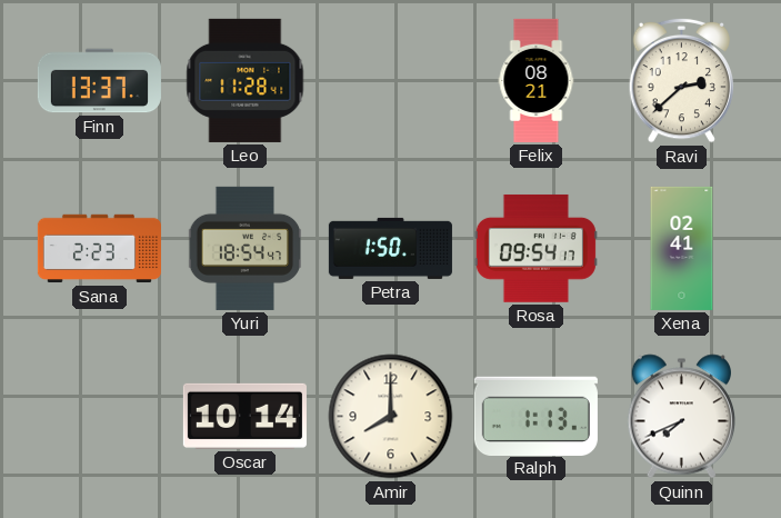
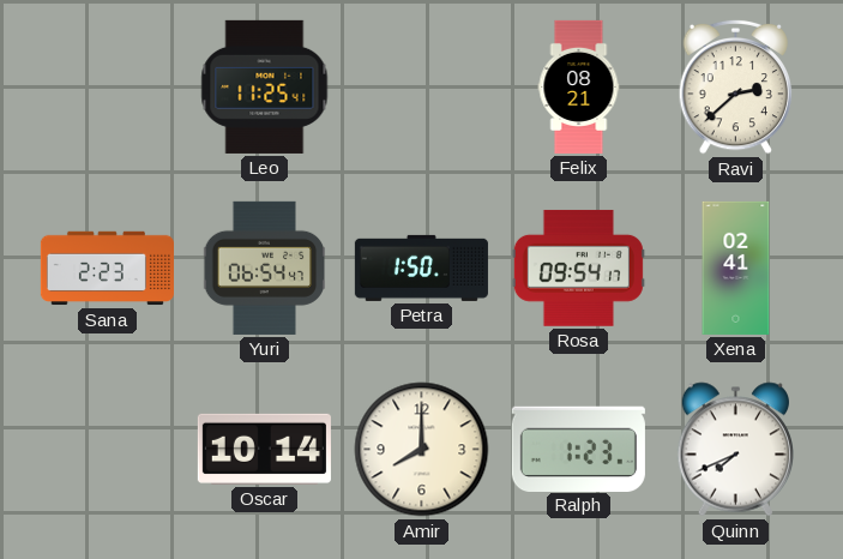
Finn: 13:37 -> none (99, 81)
Leo: 11:28 -> 11:25 (265, 86)
Yuri: 18:54 -> 06:54 (265, 268)
Ralph: 1:13 -> 1:23 (578, 449)
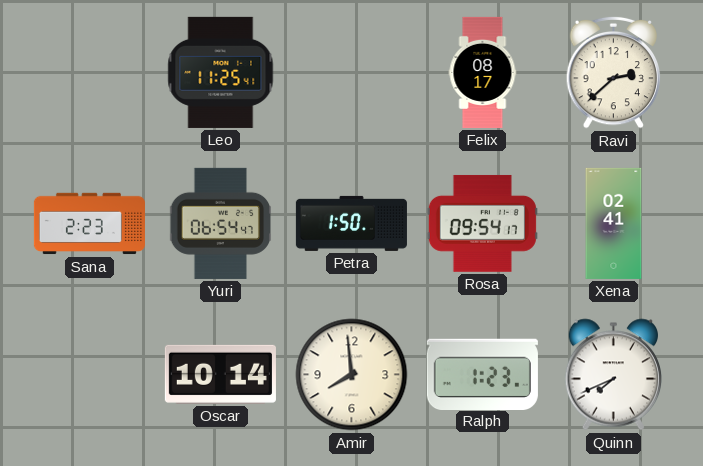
Felix: 08:21 -> 08:17 (483, 72)
Amir: 8:00 -> 7:59 (352, 375)
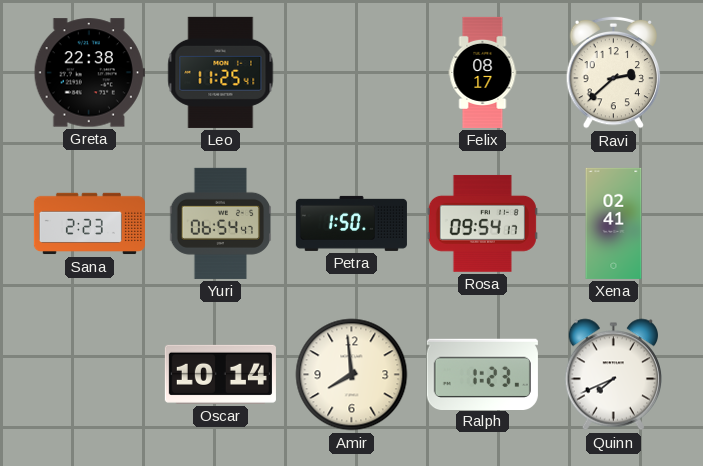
Greta: none -> 22:38 (89, 73)
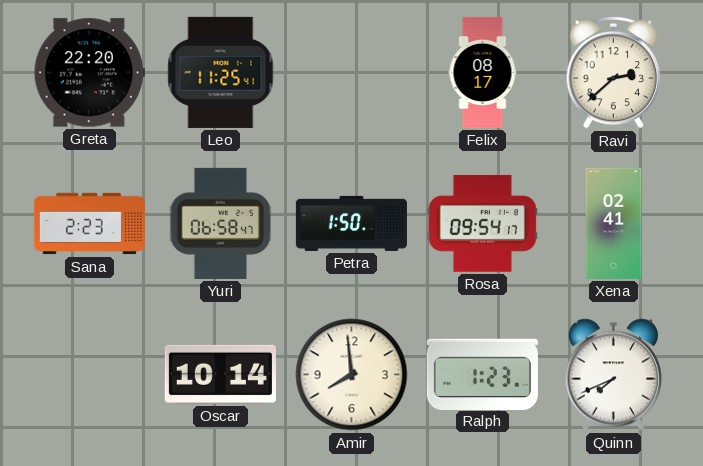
Greta: 22:38 -> 22:20 (89, 73)
Yuri: 06:54 -> 06:58 (221, 223)
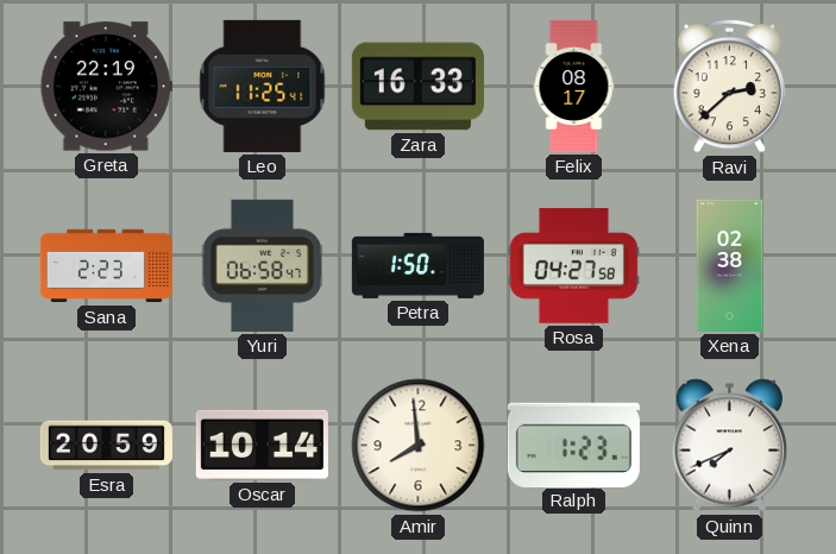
Greta: 22:20 -> 22:19 (106, 87)
Zara: none -> 16:33 (417, 87)
Rosa: 09:54 -> 04:27 (573, 265)
Xena: 02:41 -> 02:38 (730, 265)
Esra: none -> 20:59 (106, 446)
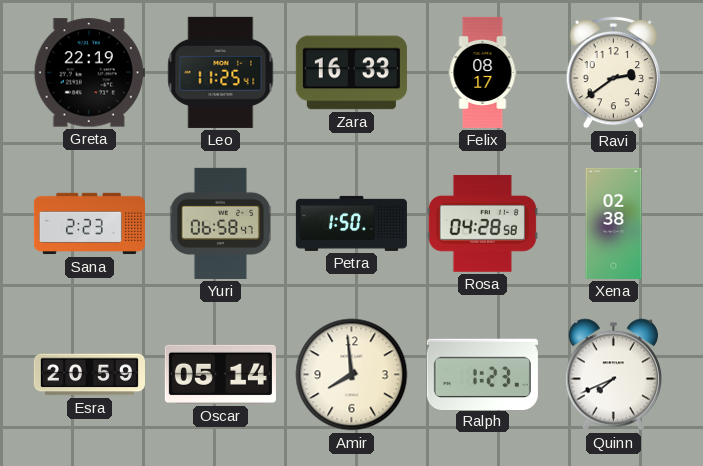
Ravi: 2:38 -> 2:39 (614, 72)
Rosa: 04:27 -> 04:28 (482, 223)
Oscar: 10:14 -> 05:14 (220, 374)
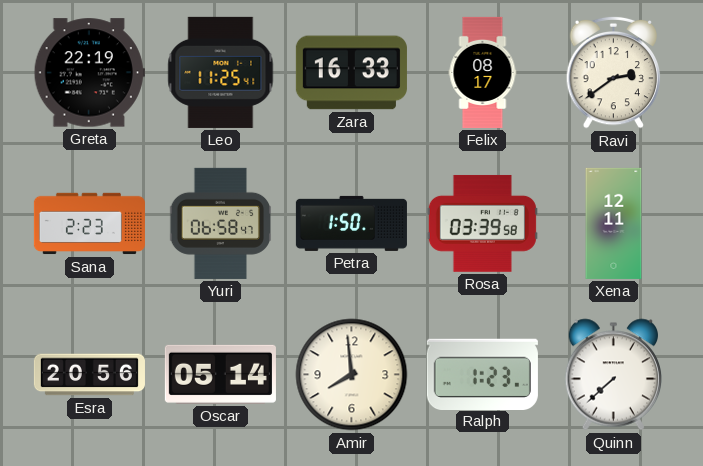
Rosa: 04:28 -> 03:39 (482, 223)
Xena: 02:38 -> 12:11 (614, 223)
Esra: 20:59 -> 20:56 (89, 375)
Quinn: 7:41 -> 7:38 (614, 375)
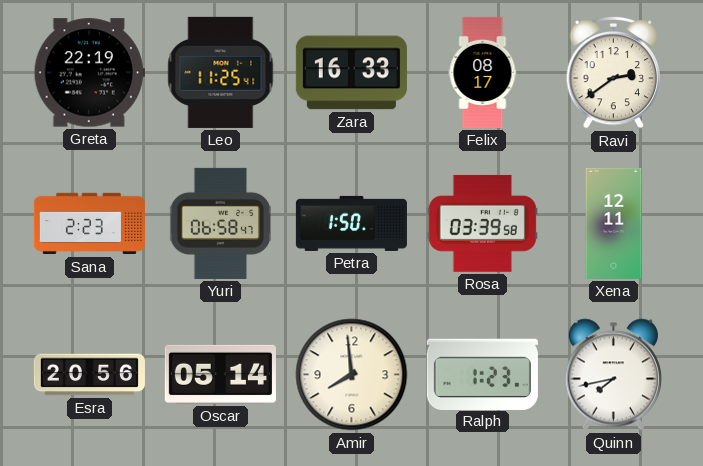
Quinn: 7:38 -> 7:43 (614, 375)
